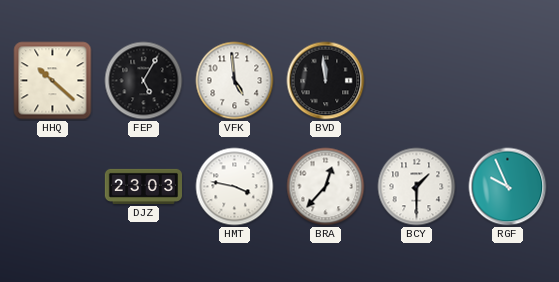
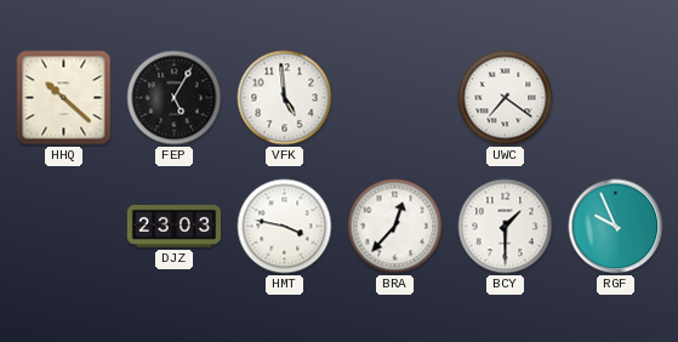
BVD: 11:59 -> none (326, 81)
UWC: none -> 7:21 (506, 98)
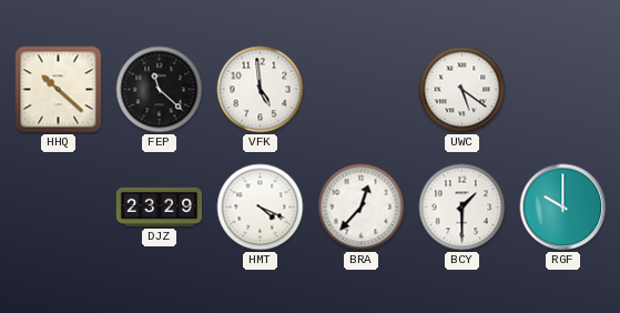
FEP: 5:05 -> 11:22 (160, 90)
UWC: 7:21 -> 5:21 (463, 90)
DJZ: 23:03 -> 23:29 (159, 206)
HMT: 3:47 -> 4:19 (261, 208)
RGF: 9:56 -> 10:00 (563, 208)
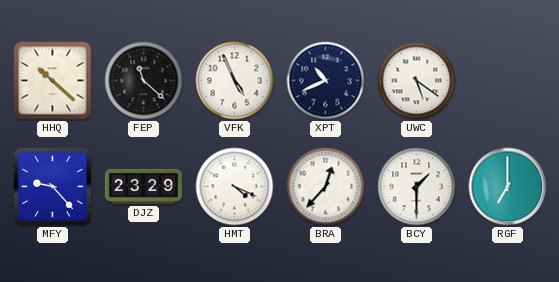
VFK: 4:59 -> 4:56 (235, 81)
XPT: none -> 10:41 (326, 81)
MFY: none -> 9:23 (53, 187)
RGF: 10:00 -> 7:00 (508, 187)
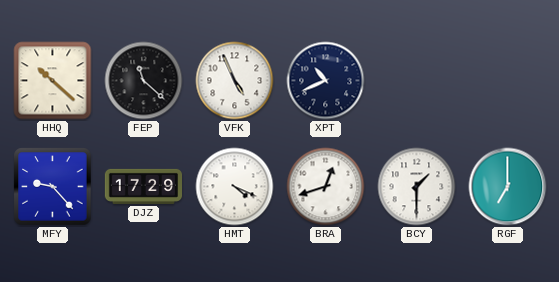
UWC: 5:21 -> none (417, 81)
DJZ: 23:29 -> 17:29 (143, 186)
BRA: 12:37 -> 12:42 (326, 187)
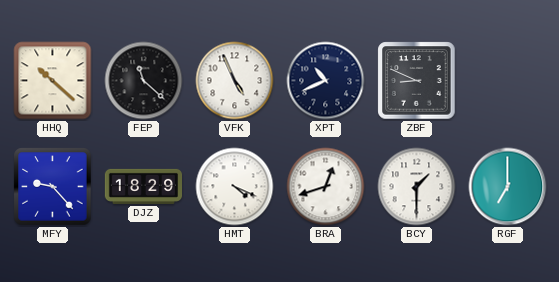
ZBF: none -> 8:49 (417, 81)
DJZ: 17:29 -> 18:29 (143, 186)
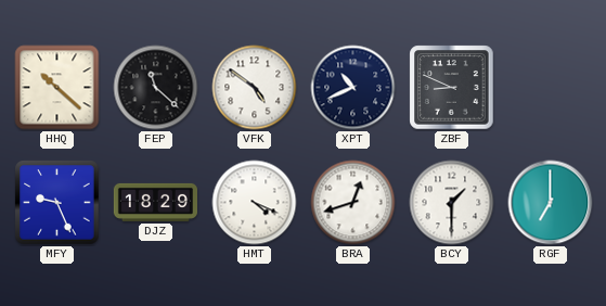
VFK: 4:56 -> 4:51 (255, 88)
MFY: 9:23 -> 9:26 (57, 203)
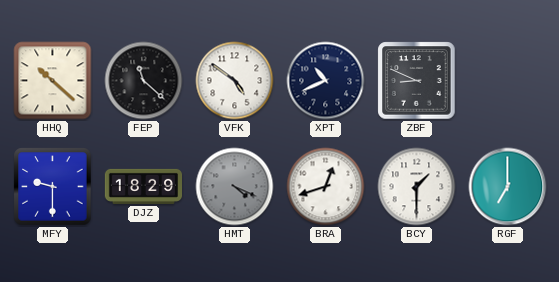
MFY: 9:26 -> 9:30 (53, 187)
HMT dial: white -> grey (235, 187)
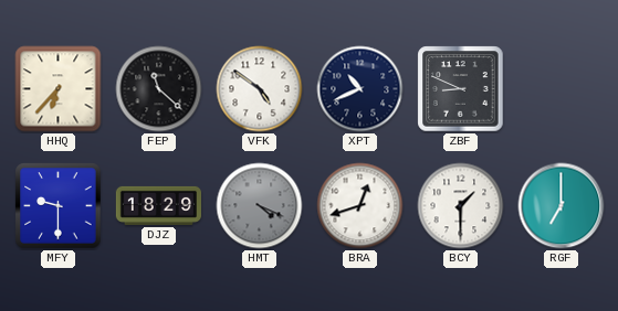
HHQ: 10:22 -> 6:37 (59, 89)
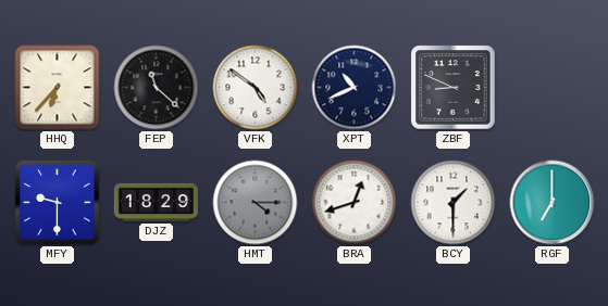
HMT: 4:19 -> 4:15 (256, 203)
